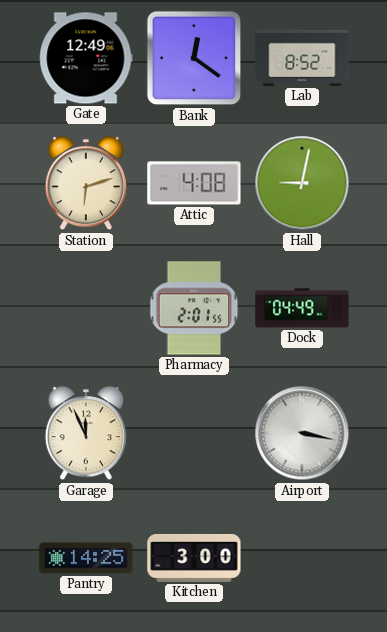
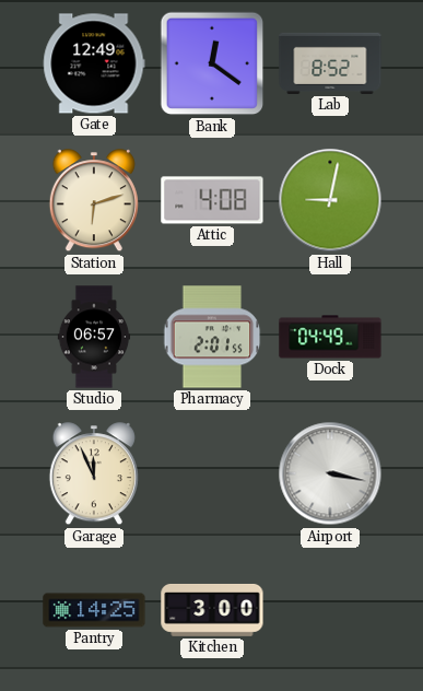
Studio: none -> 06:57 (94, 337)
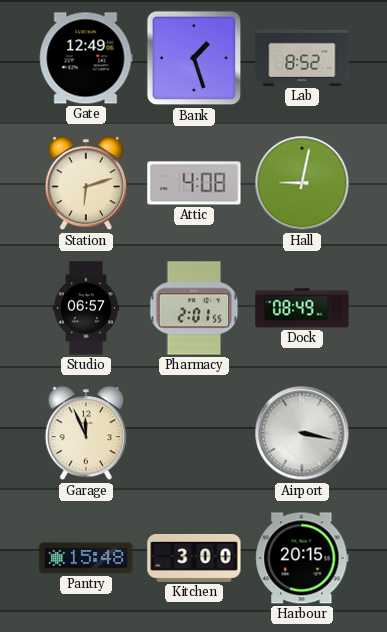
Bank: 12:21 -> 1:27 (194, 58)
Dock: 04:49 -> 08:49 (302, 308)
Pantry: 14:25 -> 15:48 (86, 558)
Harbour: none -> 20:15 (302, 558)
